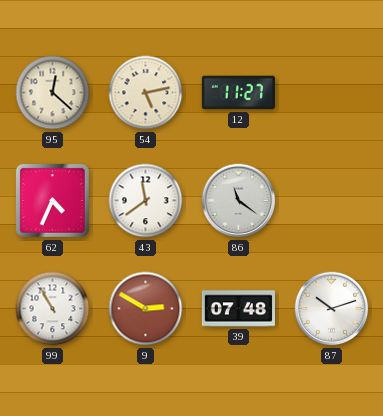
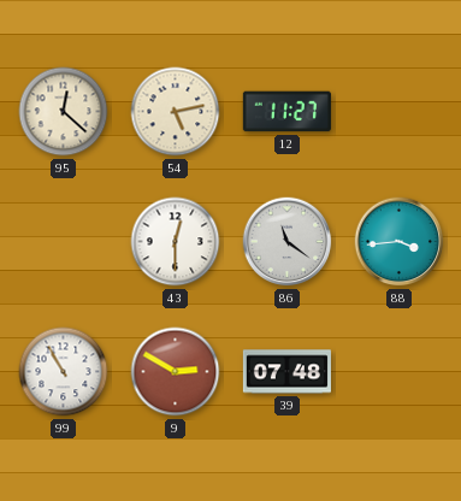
62: 4:34 -> none (52, 200)
43: 11:39 -> 12:30 (176, 242)
88: none -> 3:44 (400, 242)
87: 10:12 -> none (332, 309)
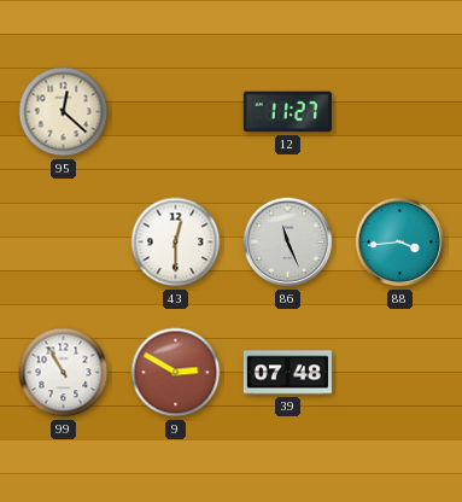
54: 5:13 -> none (176, 112)
86: 11:21 -> 11:26 (288, 243)
